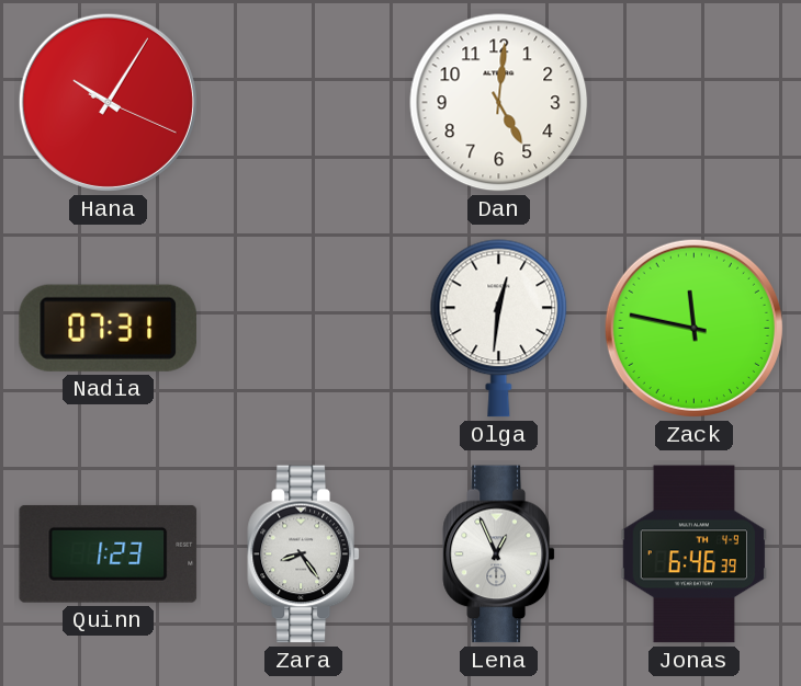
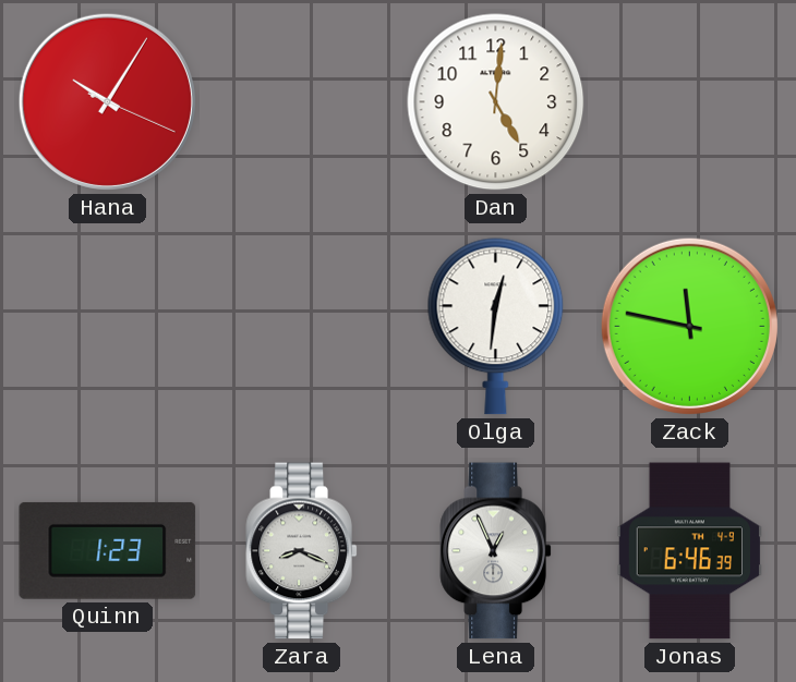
Nadia: 07:31 -> none (108, 328)
Zara: 8:24 -> 8:19 (301, 551)
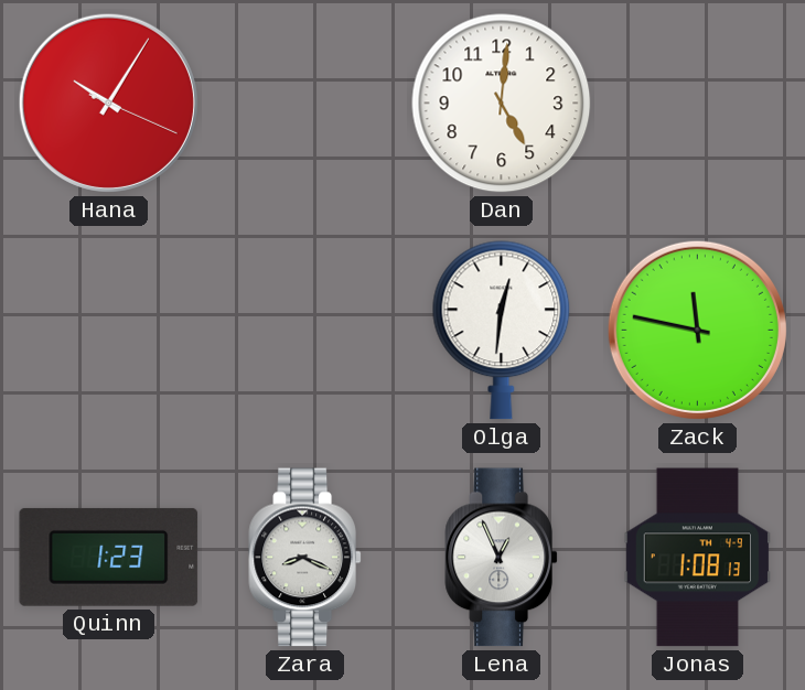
Jonas: 6:46 -> 1:08 (697, 558)
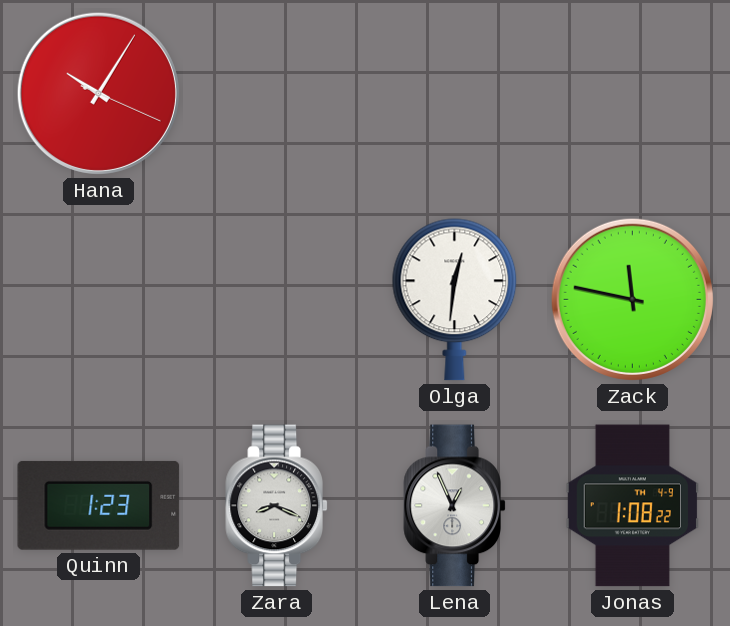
Dan: 5:01 -> none (502, 104)
Jonas: 1:08:13 -> 1:08:22 (632, 506)
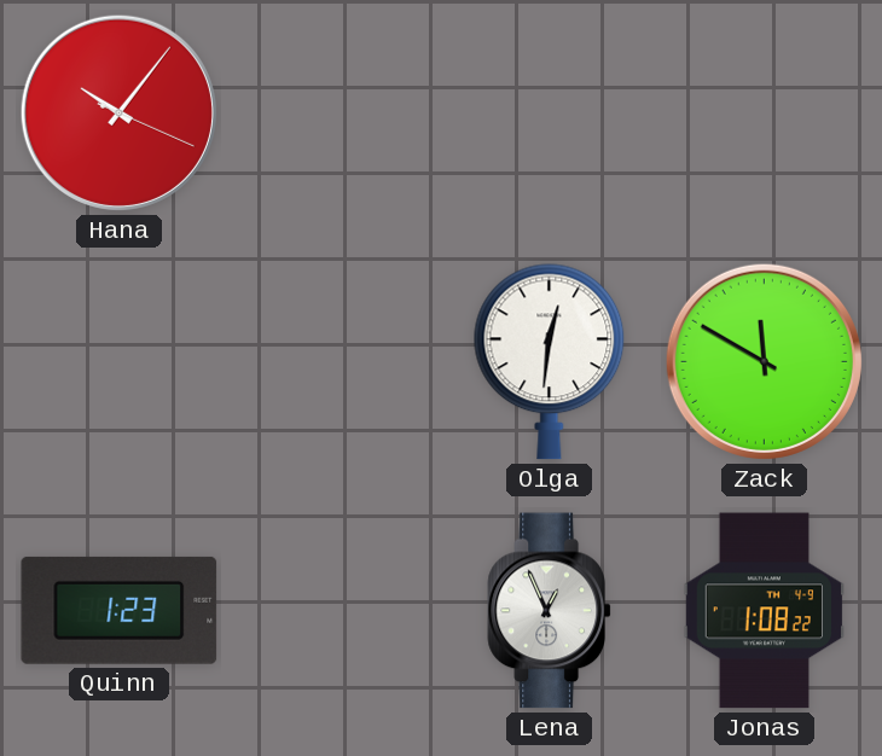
Hana: 10:05 -> 10:06 (118, 112)
Zack: 11:47 -> 11:50 (764, 361)
Zara: 8:19 -> none (276, 506)
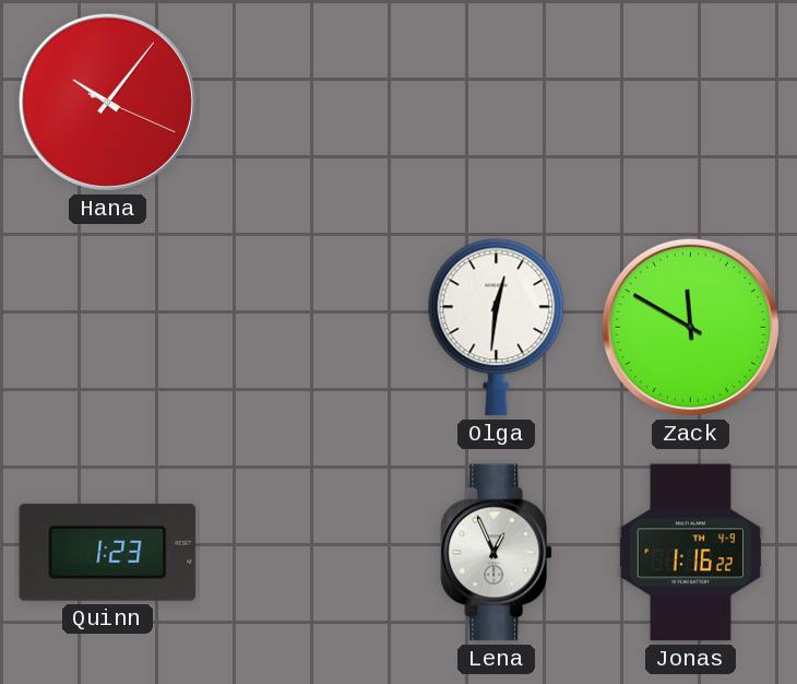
Jonas: 1:08 -> 1:16 (690, 553)
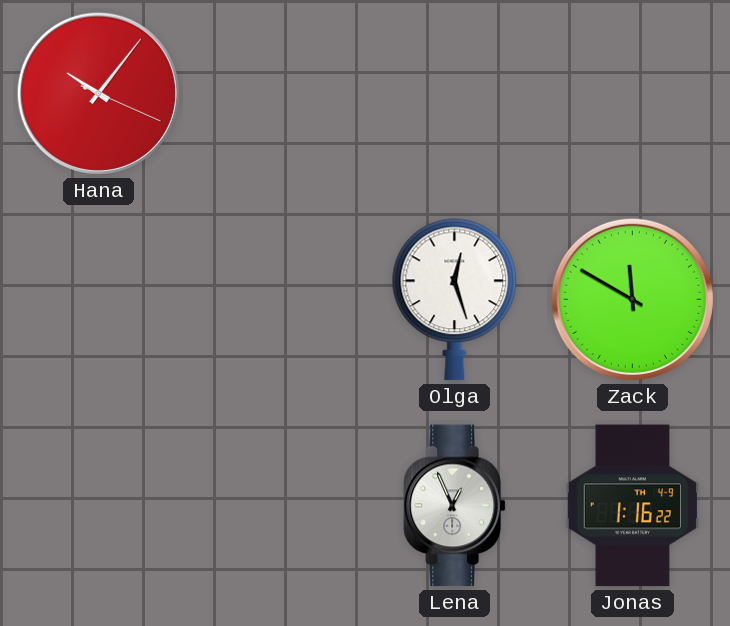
Olga: 12:31 -> 12:27 (455, 300)
Quinn: 1:23 -> none (108, 552)
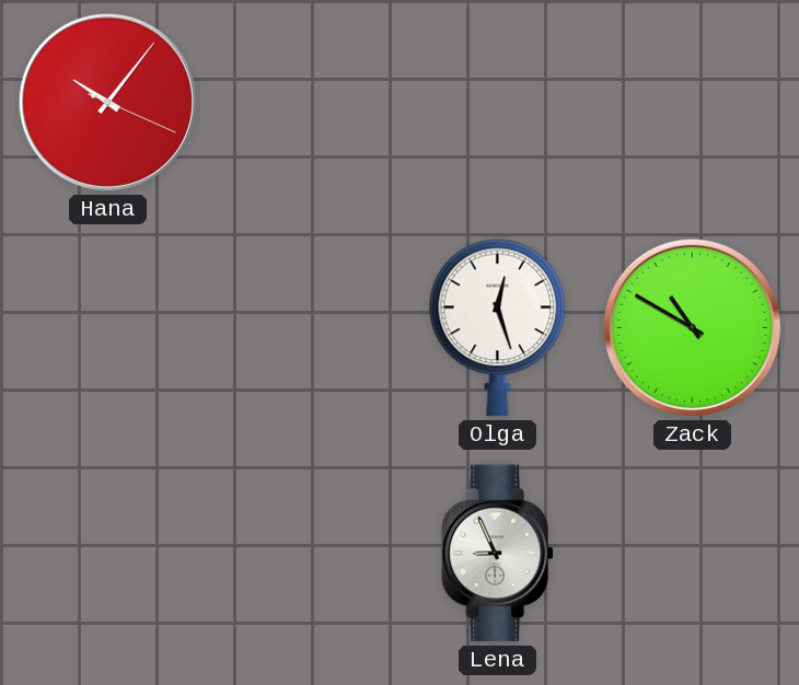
Zack: 11:50 -> 10:50 (692, 327)
Lena: 12:56 -> 8:56 (497, 554)
Jonas: 1:16 -> none (632, 506)
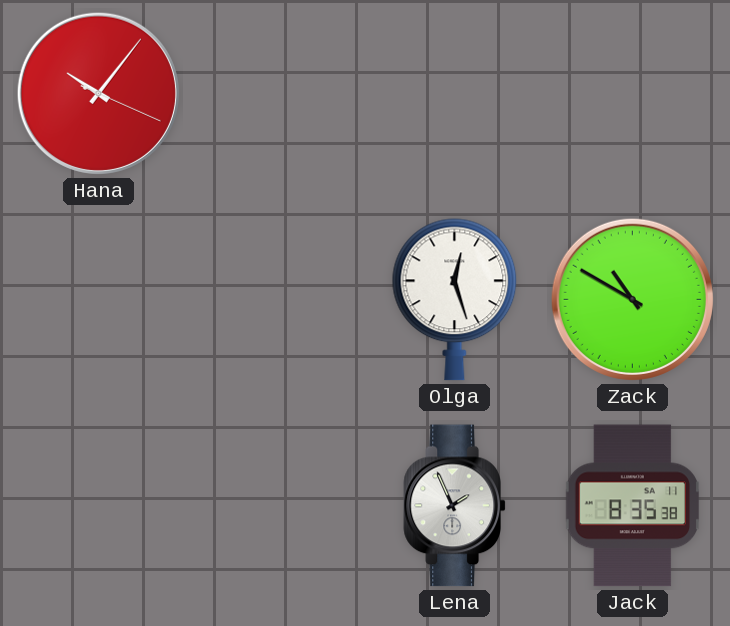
Lena: 8:56 -> 1:56 (454, 506)
Jack: none -> 8:35 (633, 506)
